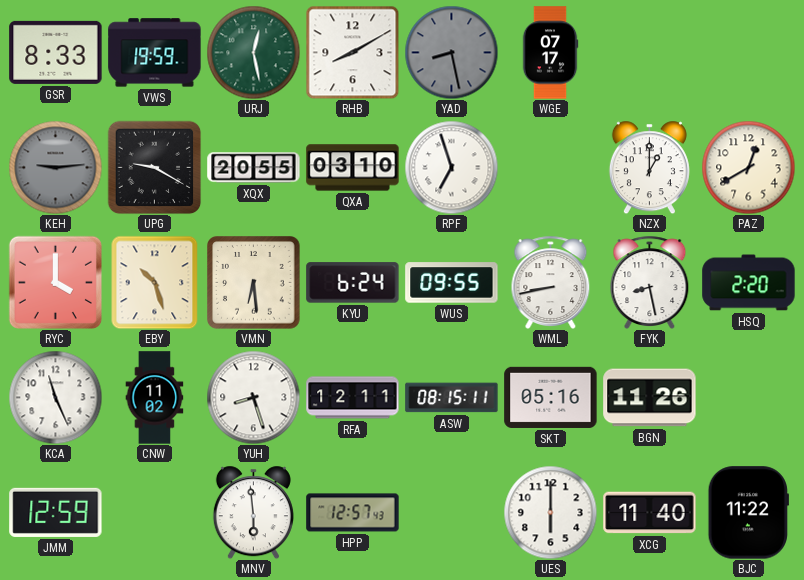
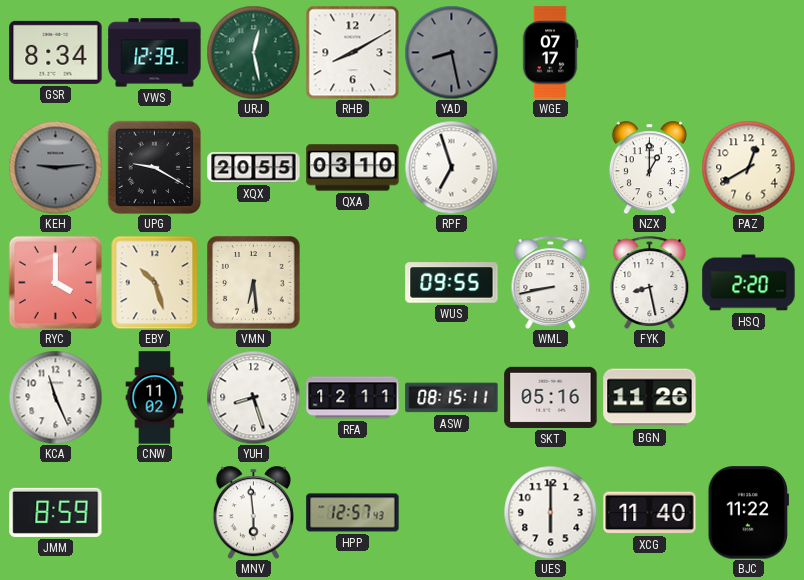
GSR: 8:33 -> 8:34 (56, 52)
VWS: 19:59 -> 12:39 (155, 53)
KYU: 6:24 -> none (353, 283)
JMM: 12:59 -> 8:59 (56, 512)
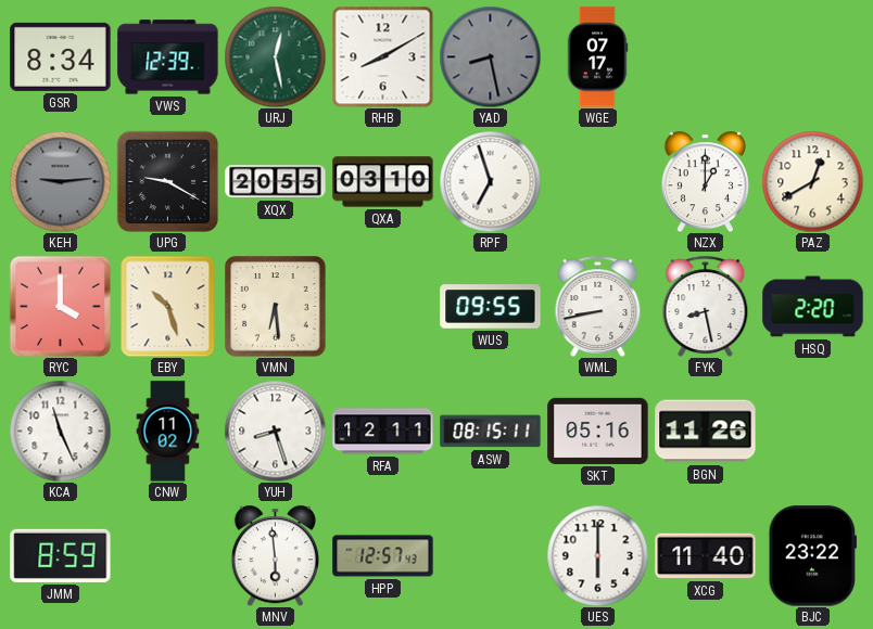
BJC: 11:22 -> 23:22 (812, 556)
